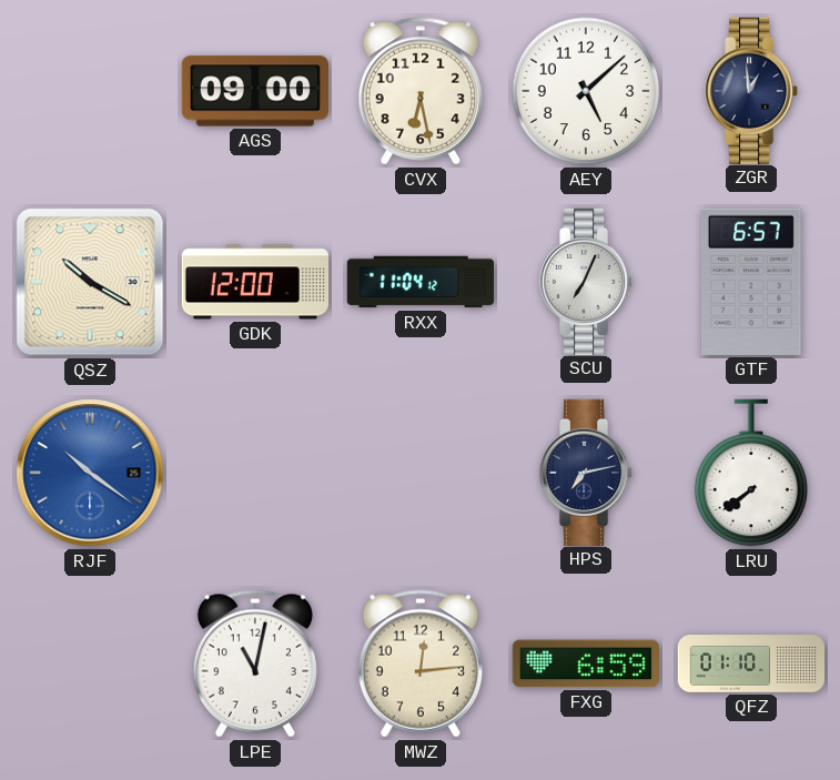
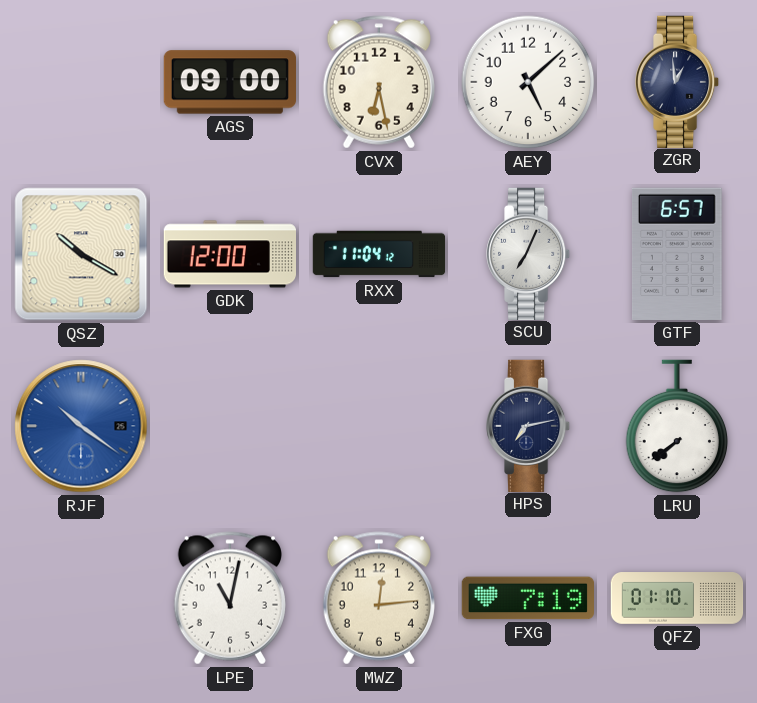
FXG: 6:59 -> 7:19 (527, 598)
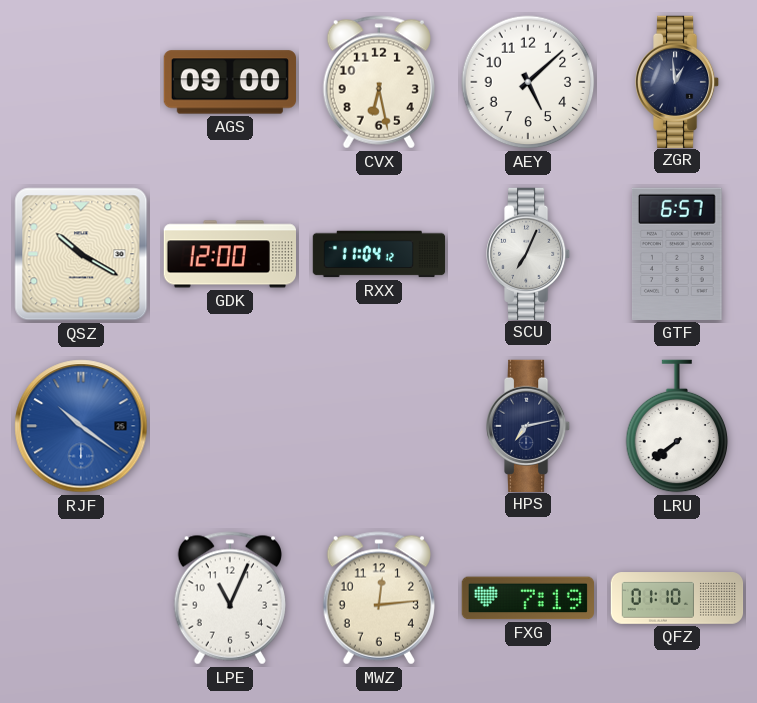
LPE: 11:02 -> 11:04 (230, 598)
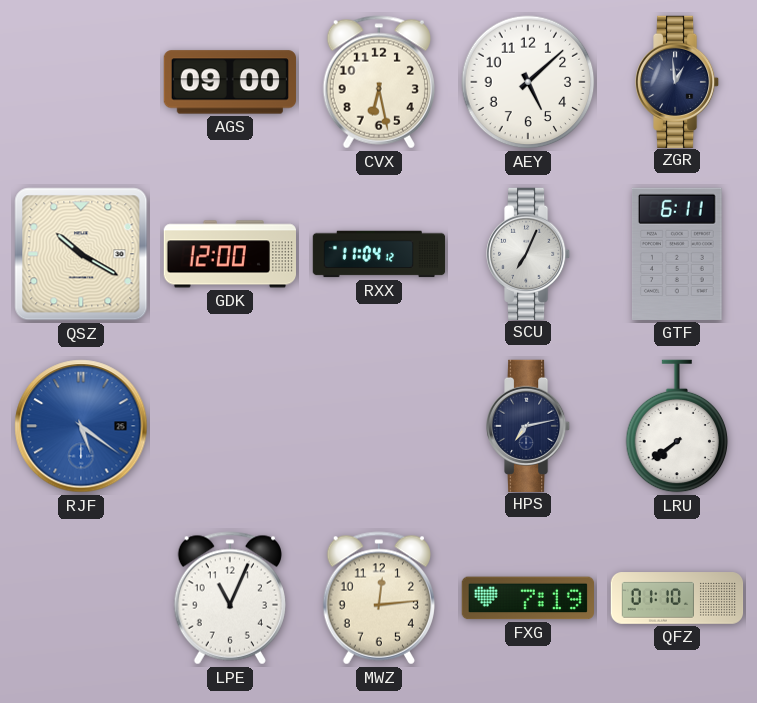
GTF: 6:57 -> 6:11 (678, 254)
RJF: 10:21 -> 5:21 (81, 426)
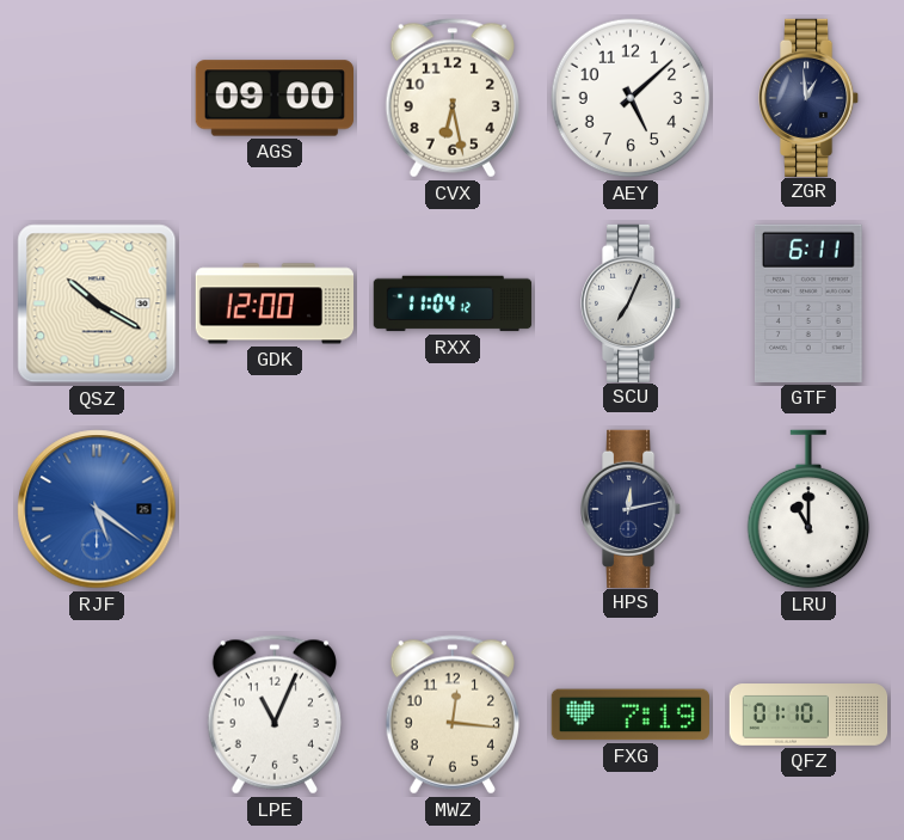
HPS: 7:13 -> 12:13 (632, 508)
LRU: 7:39 -> 11:00 (808, 509)
MWZ: 12:14 -> 12:16 (453, 715)
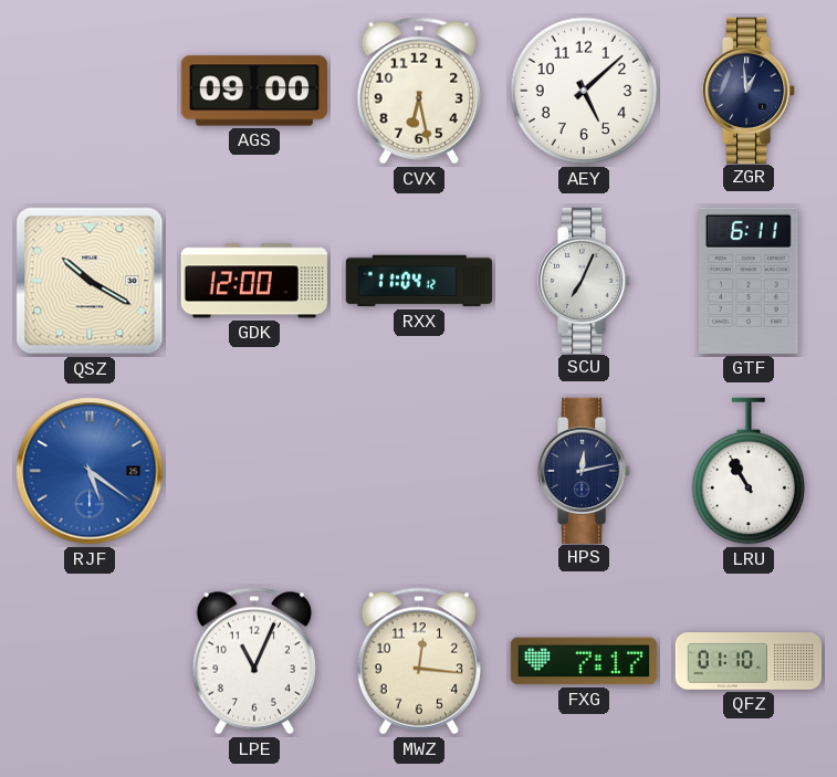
LRU: 11:00 -> 10:55 (749, 471)
FXG: 7:19 -> 7:17 (583, 661)
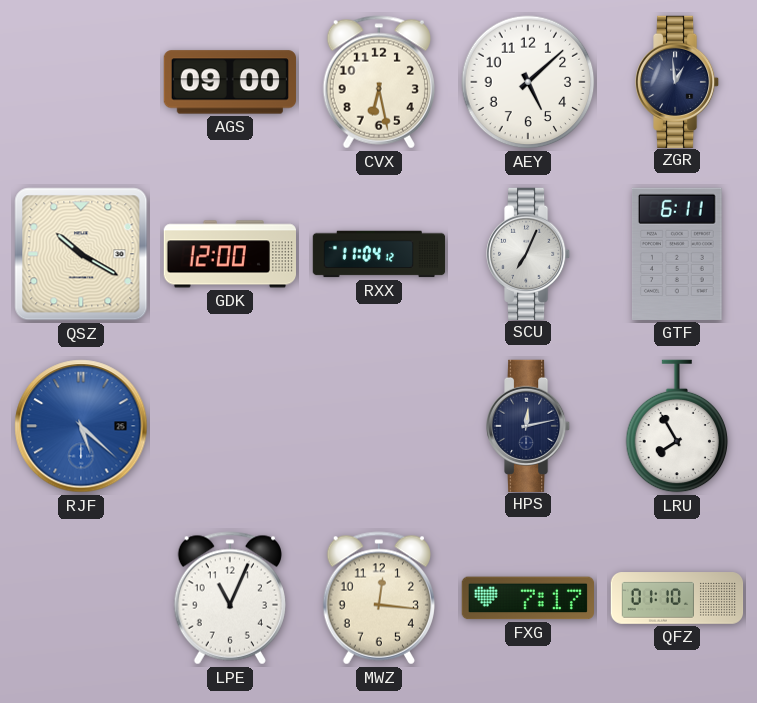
RJF: 5:21 -> 5:22 (81, 426)
LRU: 10:55 -> 7:55 (677, 426)
